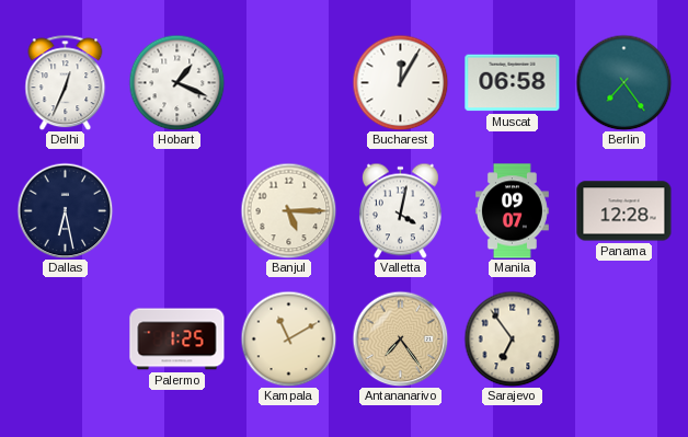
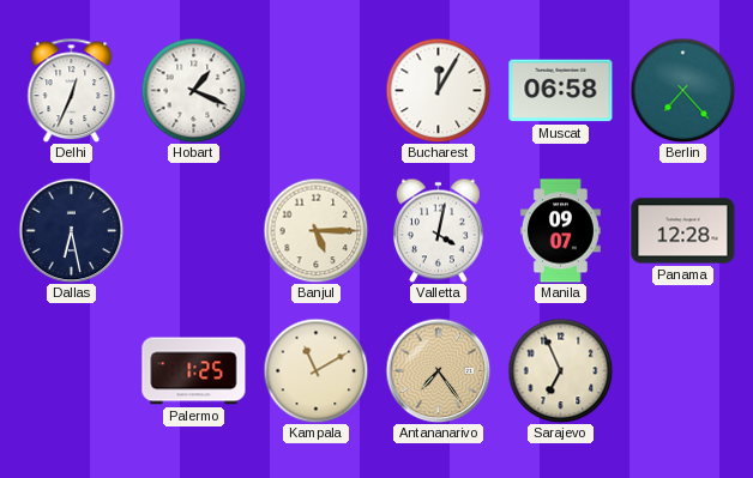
Berlin: 7:24 -> 7:23 (682, 90)
Sarajevo: 6:54 -> 6:56 (560, 370)
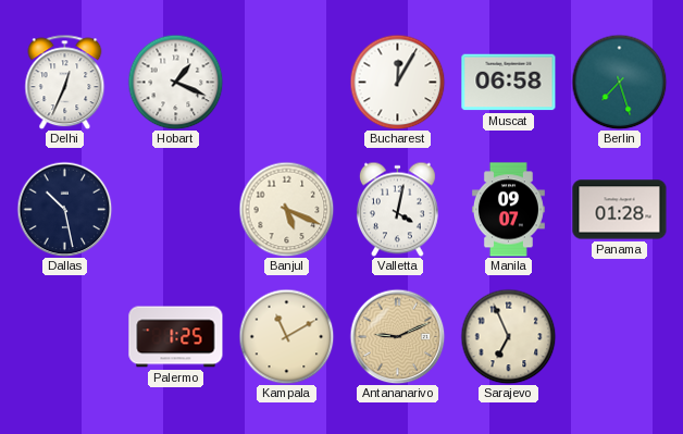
Berlin: 7:23 -> 7:27 (619, 82)
Dallas: 6:28 -> 10:28 (64, 209)
Banjul: 5:15 -> 5:19 (286, 209)
Panama: 12:28 -> 01:28 (620, 210)
Antananarivo: 7:24 -> 9:11 (397, 336)
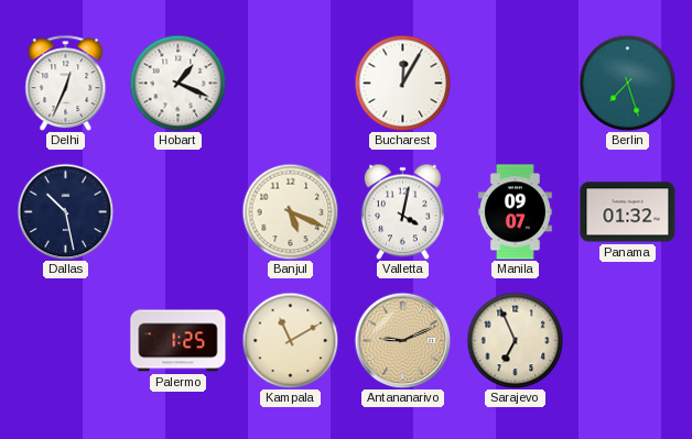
Muscat: 06:58 -> none (509, 83)
Panama: 01:28 -> 01:32 (628, 212)
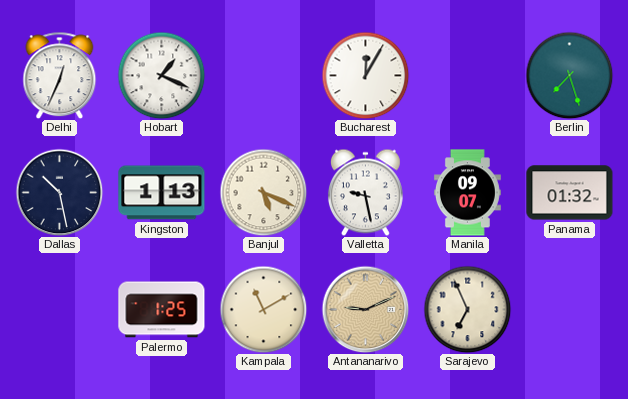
Kingston: none -> 1:13 (162, 193)
Valletta: 4:02 -> 9:28 (365, 192)
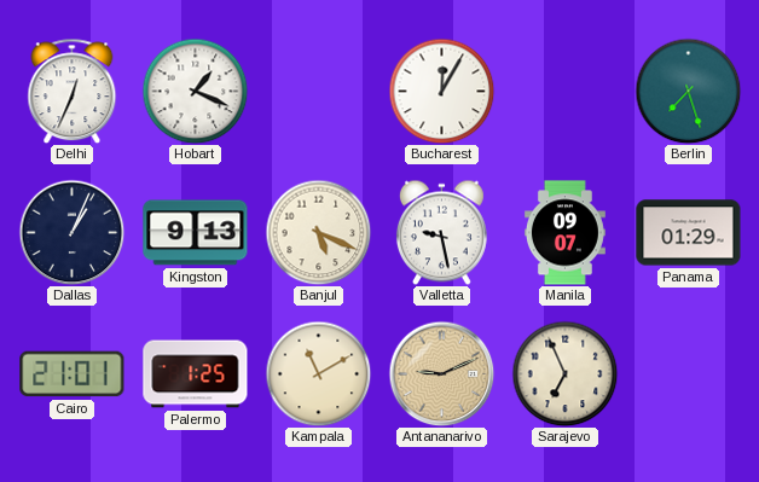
Dallas: 10:28 -> 1:04 (71, 232)
Kingston: 1:13 -> 9:13 (196, 233)
Panama: 01:32 -> 01:29 (689, 233)
Cairo: none -> 21:01 (73, 374)
